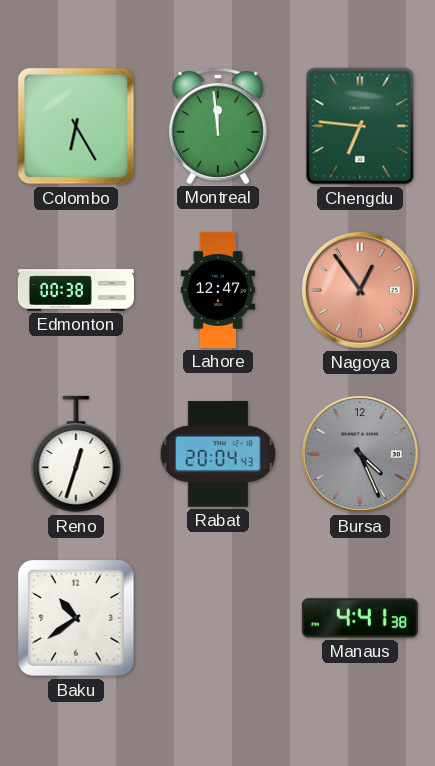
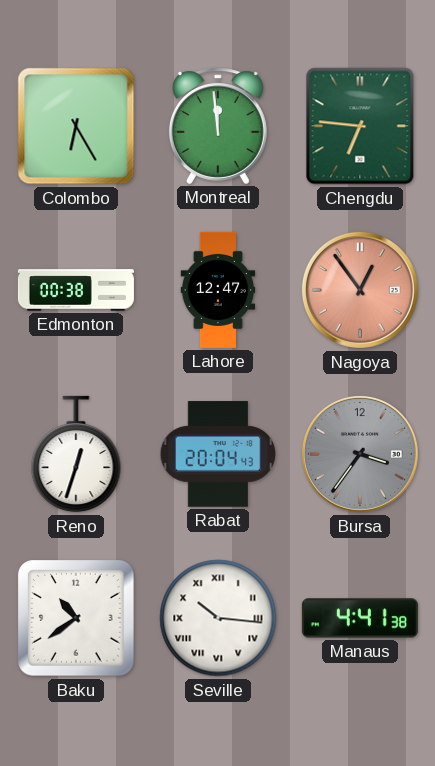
Bursa: 4:26 -> 3:36 (360, 454)
Seville: none -> 10:16 (218, 618)
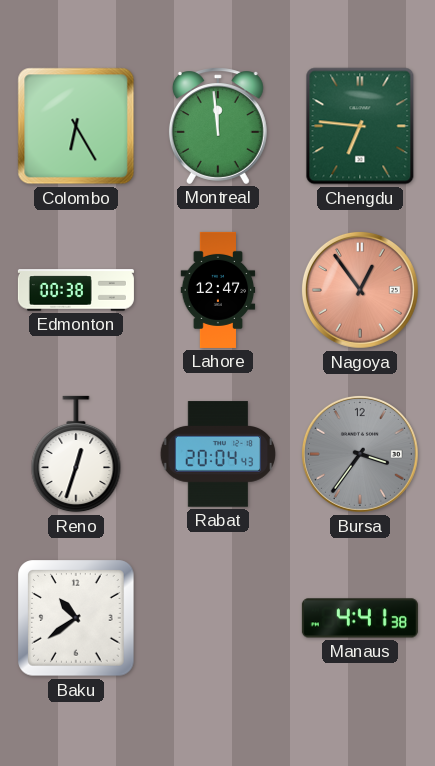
Seville: 10:16 -> none (218, 618)
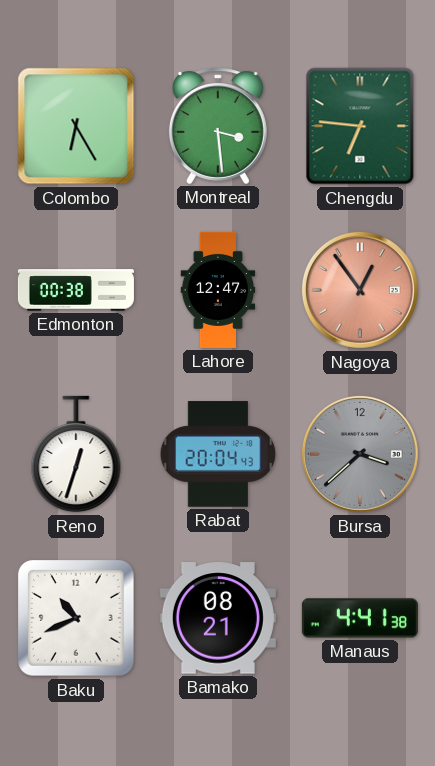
Montreal: 11:59 -> 3:29 (218, 126)
Bursa: 3:36 -> 3:38 (360, 454)
Baku: 10:39 -> 10:41 (76, 618)
Bamako: none -> 08:21 (218, 618)
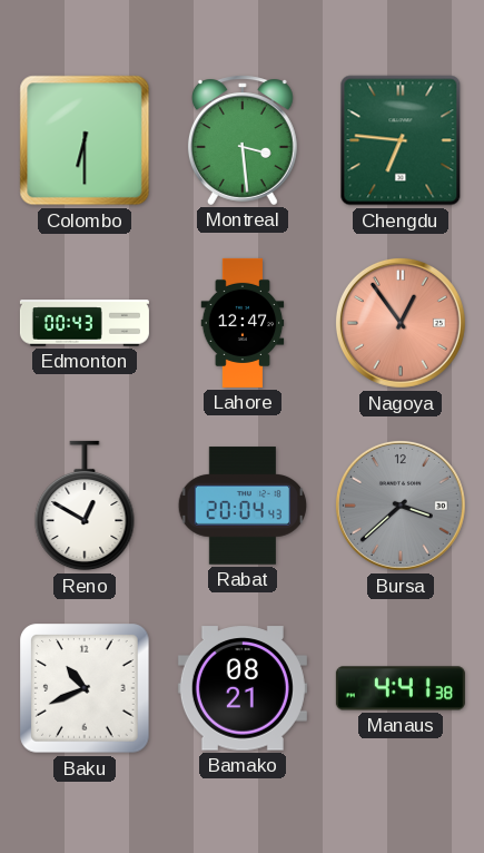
Colombo: 6:25 -> 6:30 (85, 140)
Edmonton: 00:38 -> 00:43 (85, 323)
Reno: 12:33 -> 12:50 (85, 506)
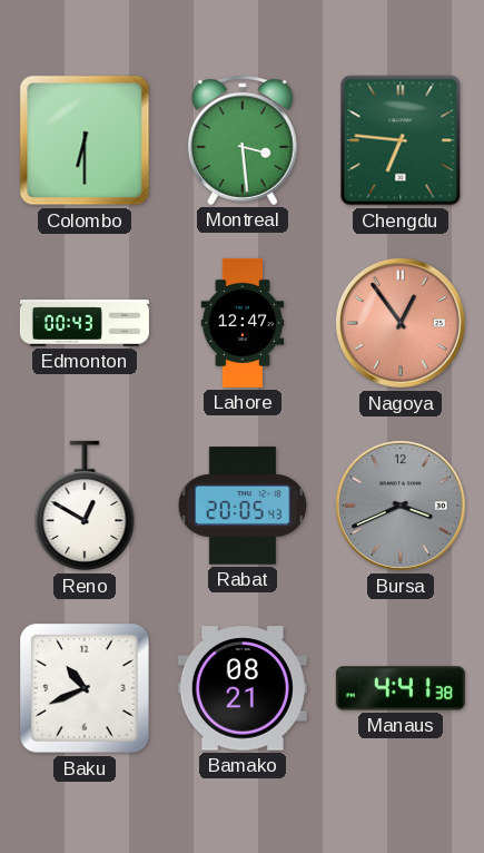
Rabat: 20:04 -> 20:05 (243, 506)
Bursa: 3:38 -> 3:41 (401, 506)
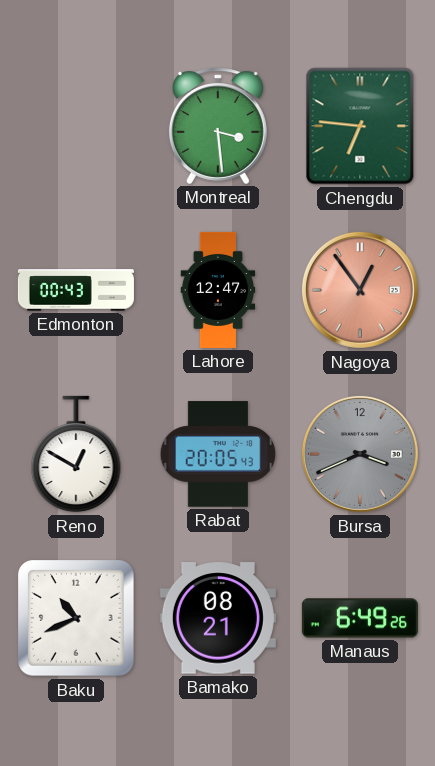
Colombo: 6:30 -> none (85, 140)
Manaus: 4:41 -> 6:49 (360, 618)
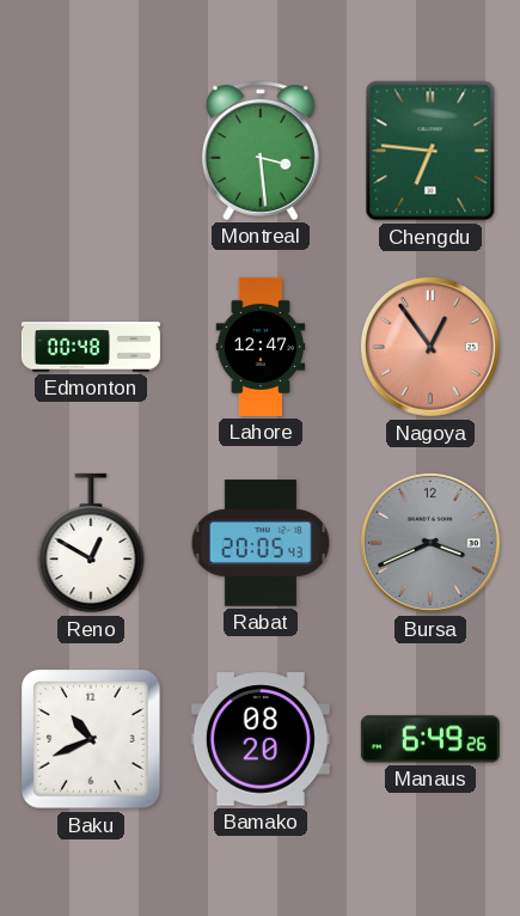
Edmonton: 00:43 -> 00:48 (91, 347)
Bamako: 08:21 -> 08:20 (261, 739)
